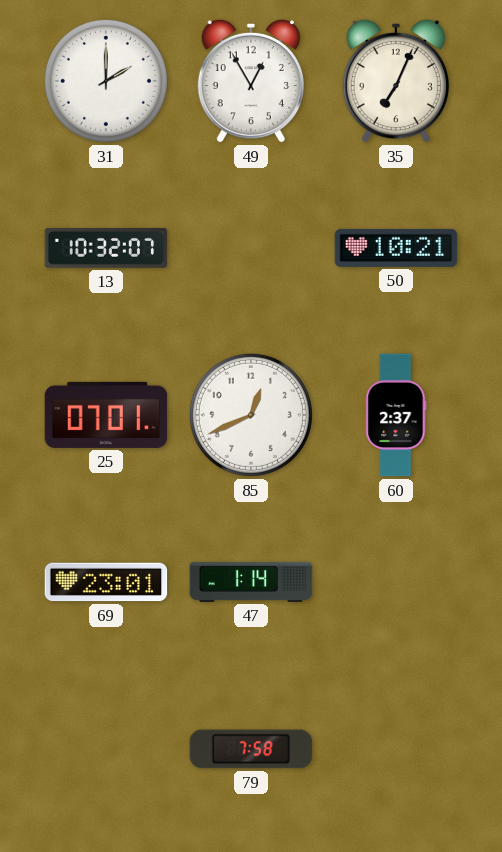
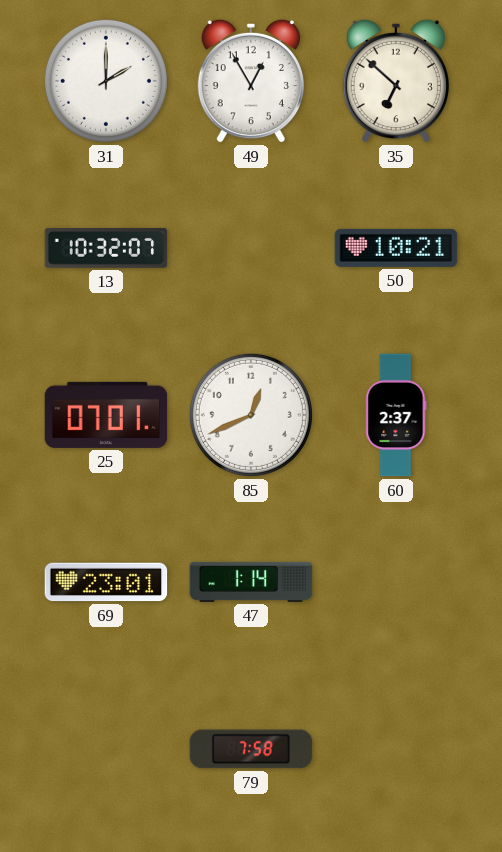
35: 7:04 -> 6:52 (396, 81)
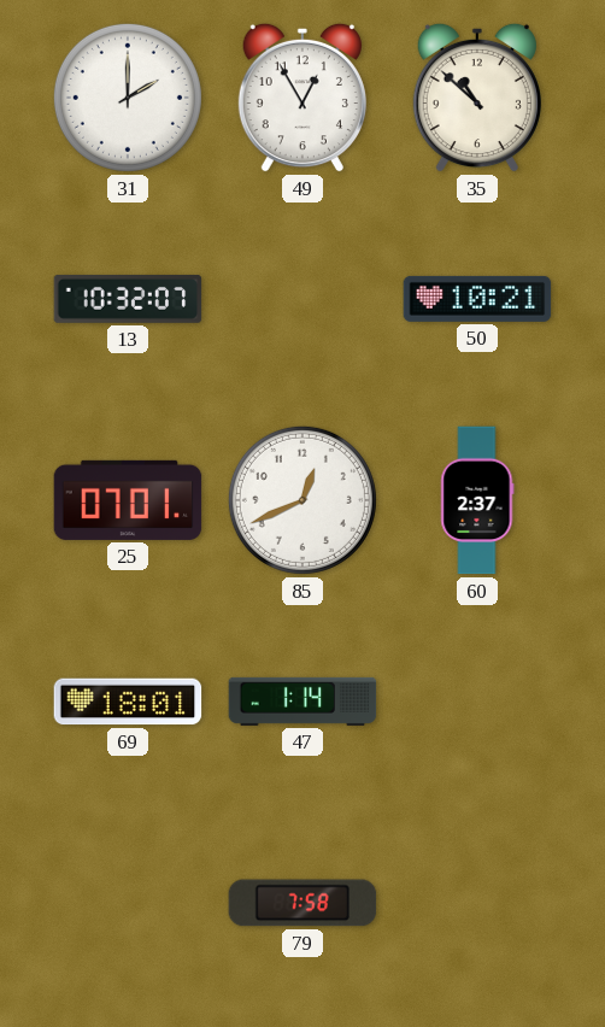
35: 6:52 -> 10:52 (477, 98)
69: 23:01 -> 18:01 (128, 702)
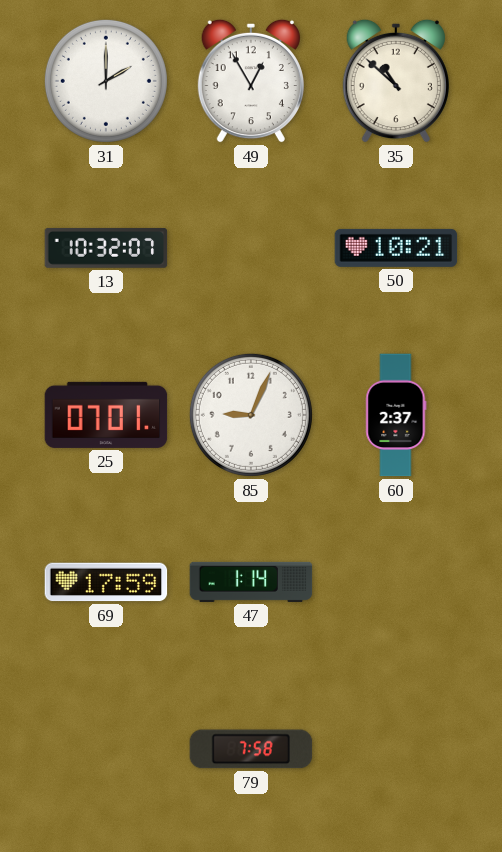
85: 12:41 -> 9:04 (251, 415)
69: 18:01 -> 17:59 (106, 582)
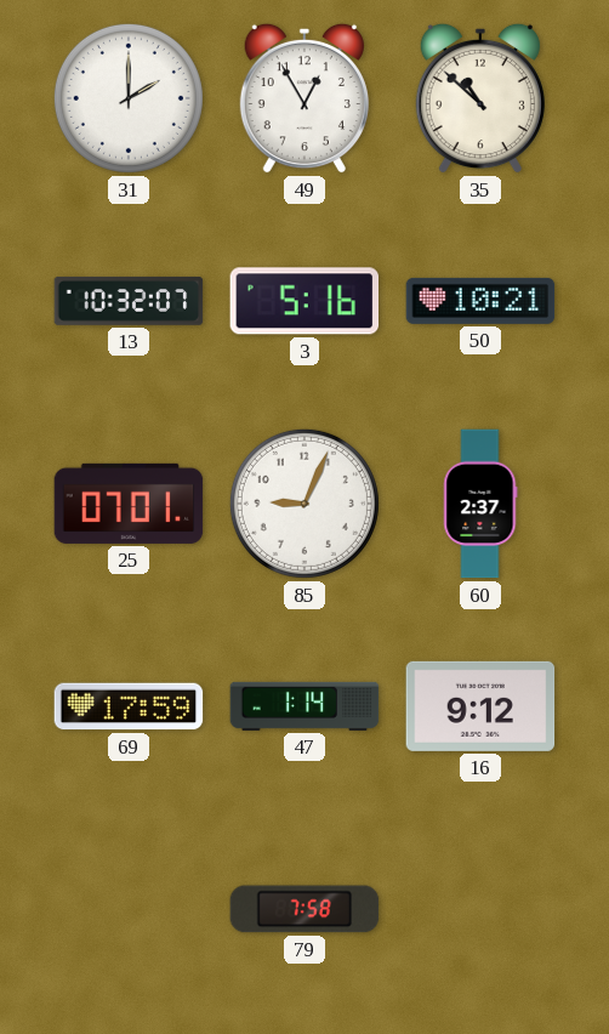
3: none -> 5:16 (304, 301)
16: none -> 9:12 (480, 706)
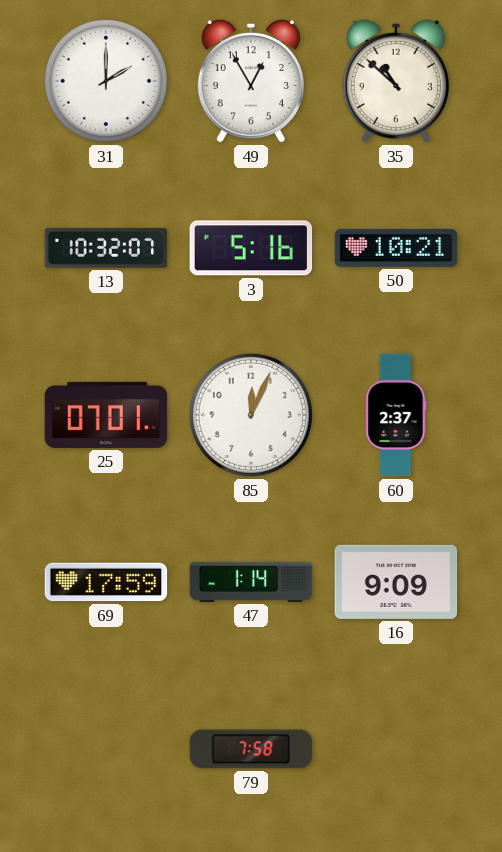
85: 9:04 -> 12:04 (251, 415)
16: 9:12 -> 9:09 (396, 582)
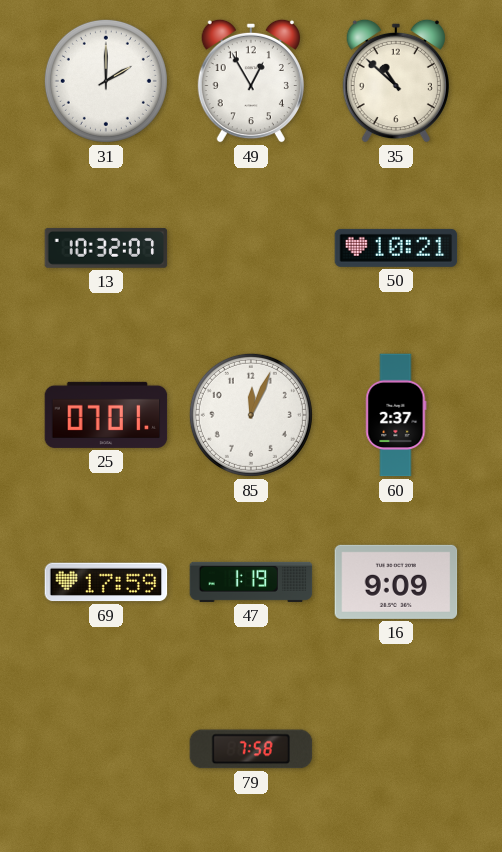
3: 5:16 -> none (251, 248)
47: 1:14 -> 1:19 (251, 582)
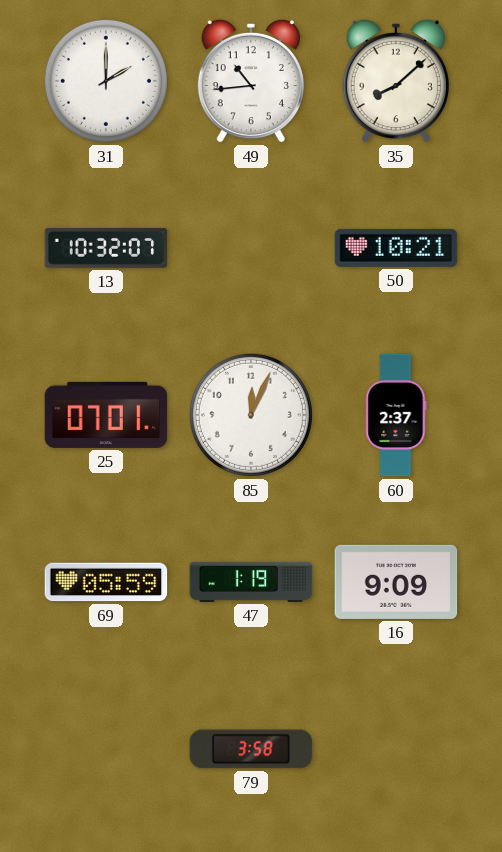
49: 12:55 -> 10:44 (251, 81)
35: 10:52 -> 8:08 (396, 81)
69: 17:59 -> 05:59 (106, 582)
79: 7:58 -> 3:58 (251, 749)
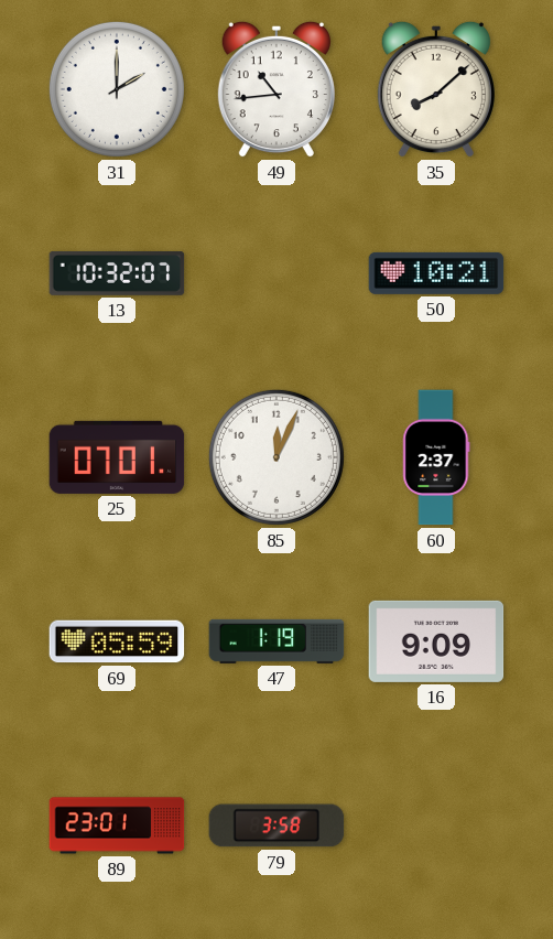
89: none -> 23:01 (117, 825)
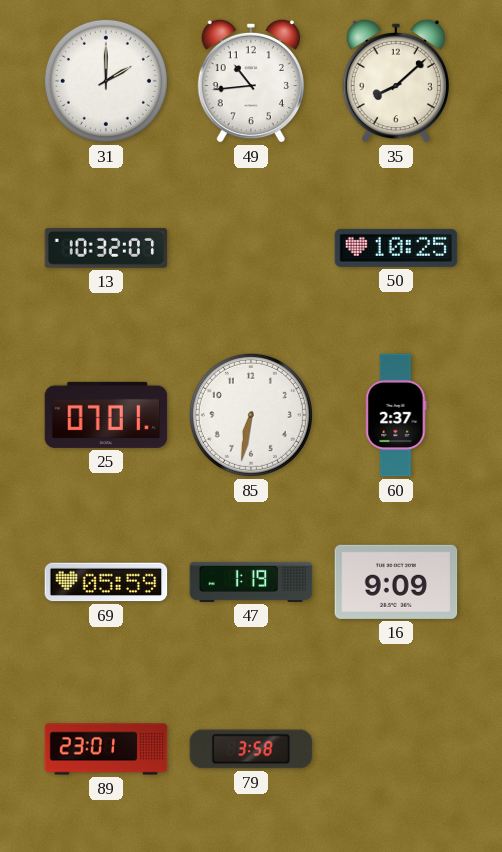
50: 10:21 -> 10:25 (396, 248)
85: 12:04 -> 6:32 (251, 415)
